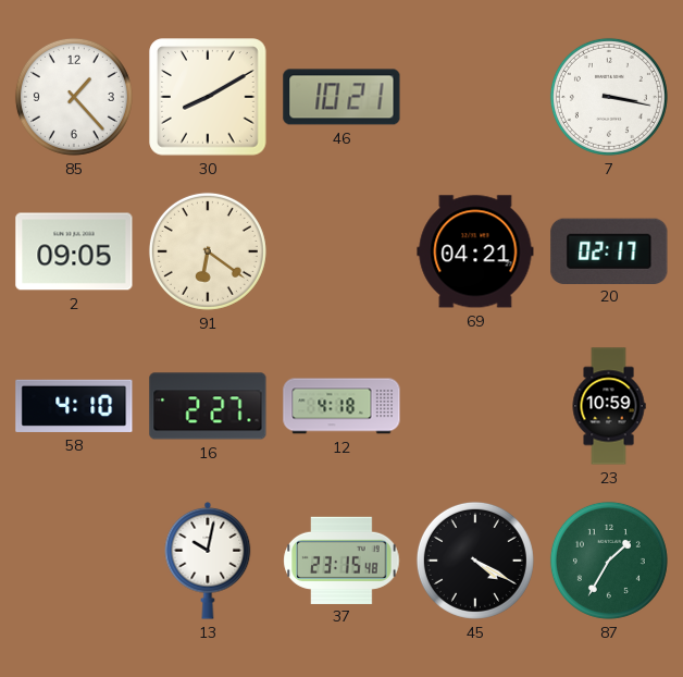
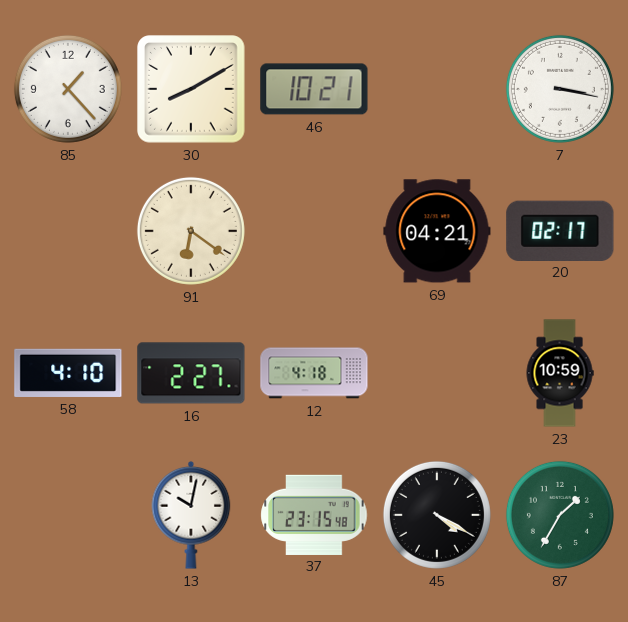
2: 09:05 -> none (74, 251)
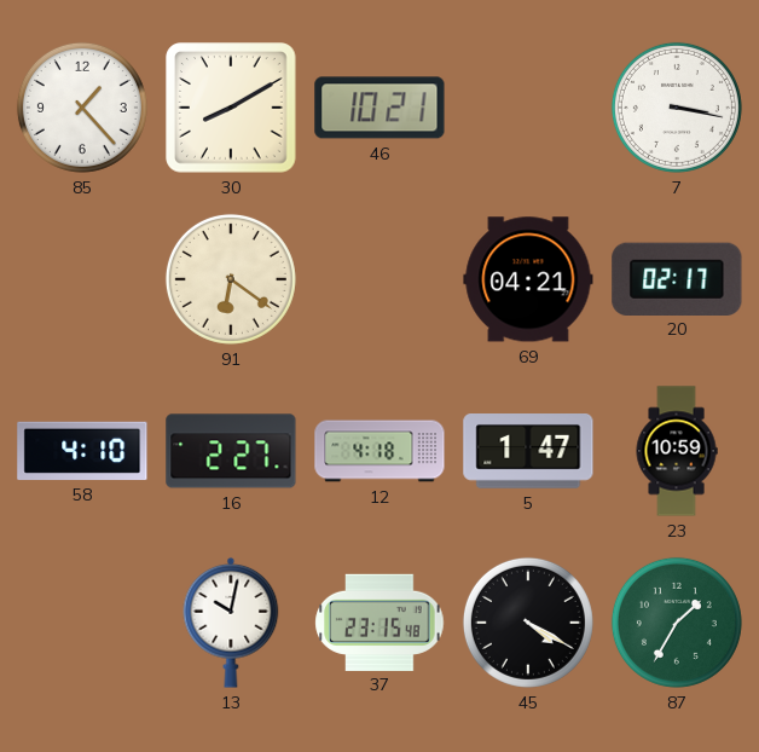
5: none -> 1:47 (528, 452)
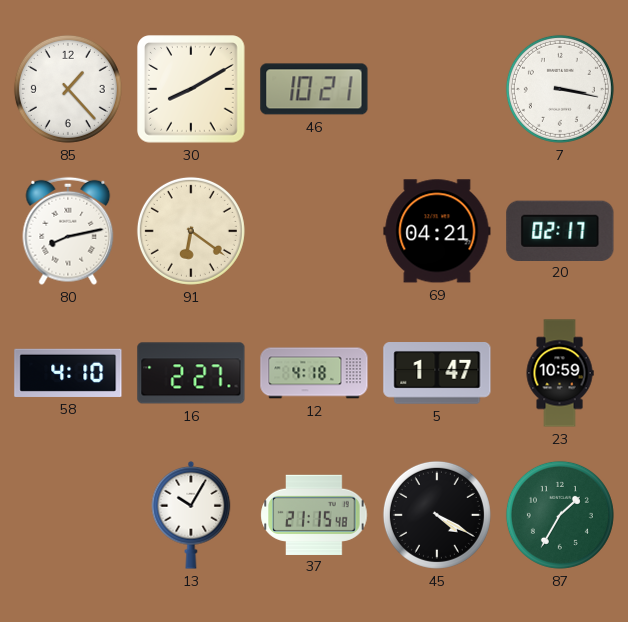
80: none -> 8:13 (68, 231)
13: 10:02 -> 10:05 (191, 515)
37: 23:15 -> 21:15 (314, 514)
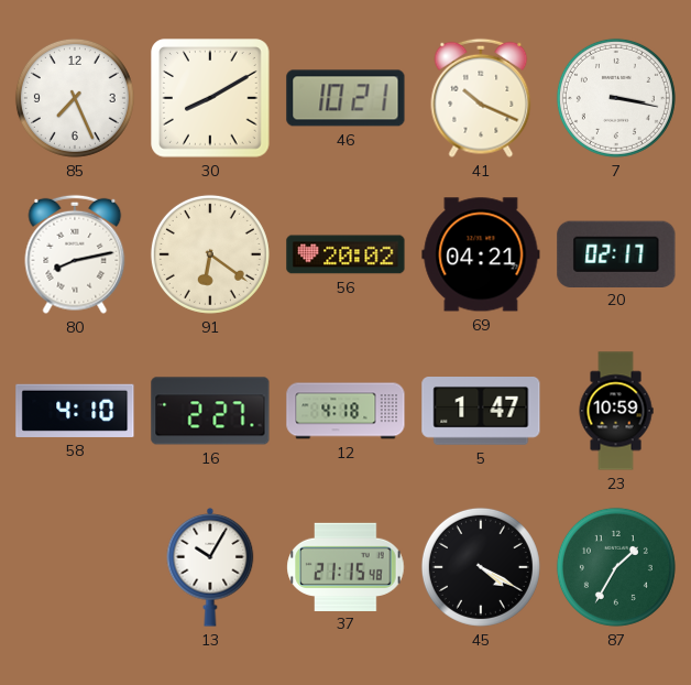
85: 1:23 -> 7:26 (75, 98)
41: none -> 10:19 (481, 98)
56: none -> 20:02 (345, 254)
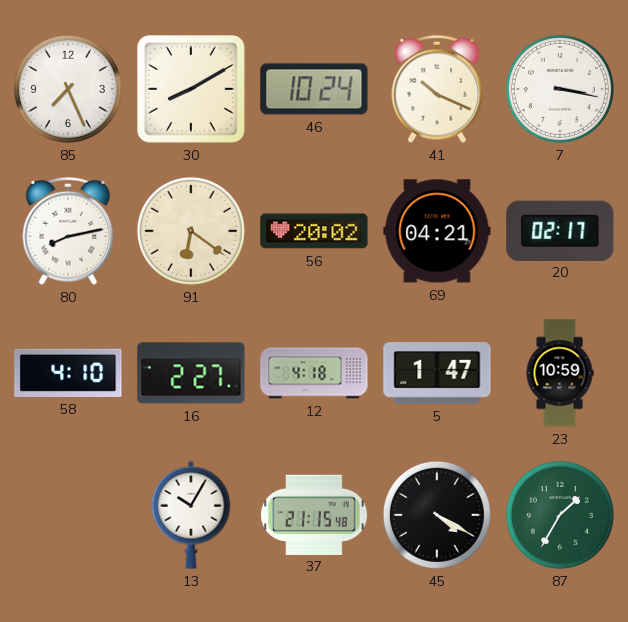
46: 10:21 -> 10:24 (314, 89)
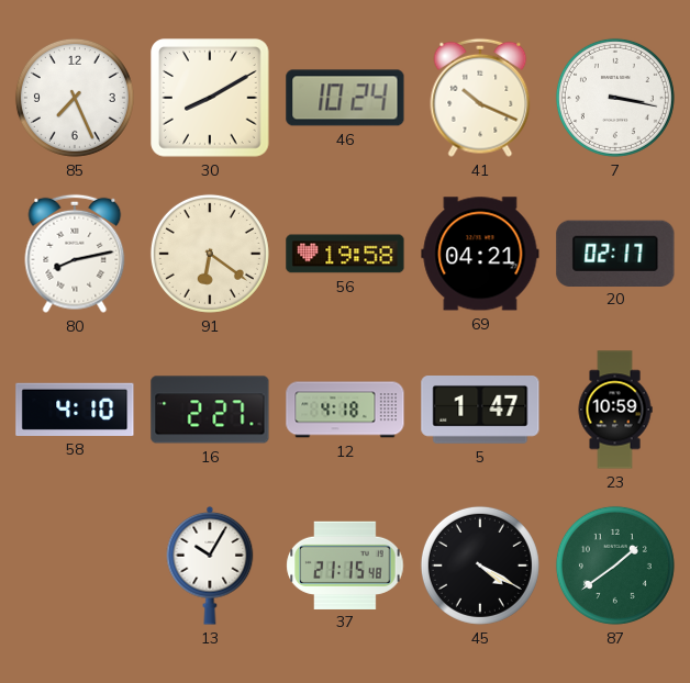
56: 20:02 -> 19:58 (345, 254)
87: 1:35 -> 1:39 (615, 566)
